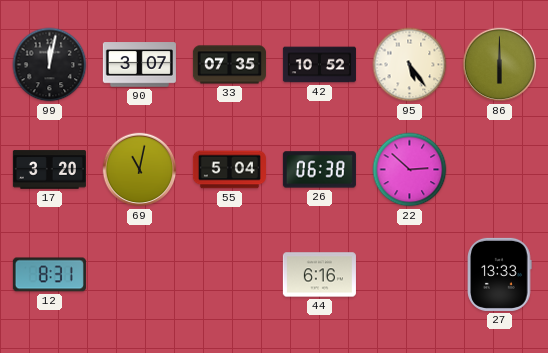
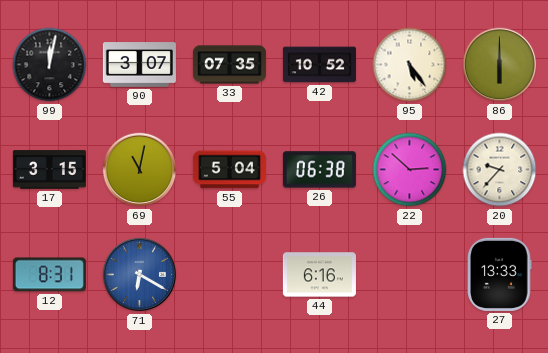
17: 3:20 -> 3:15 (49, 170)
20: none -> 9:37 (500, 170)
71: none -> 6:20 (140, 275)
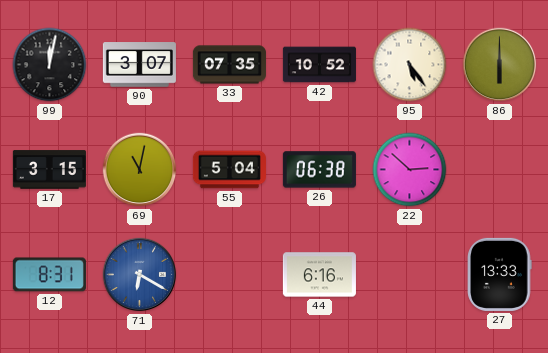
20: 9:37 -> none (500, 170)
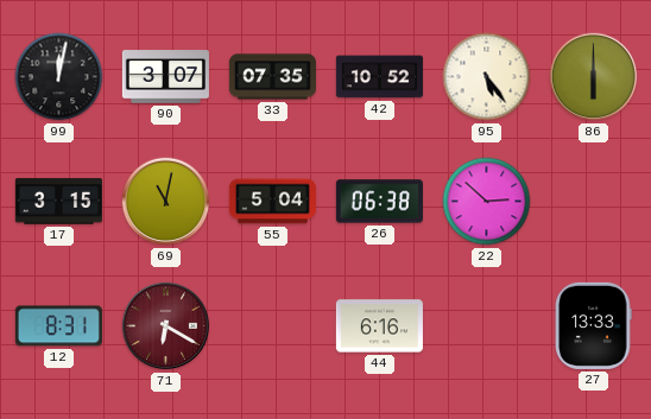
71 dial: blue -> burgundy (166, 326)
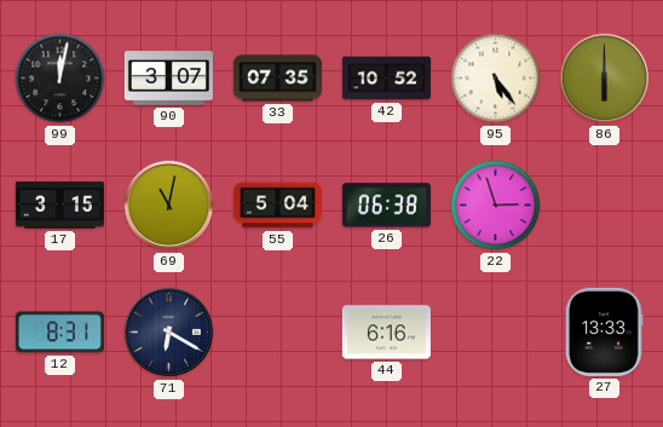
22: 2:52 -> 2:57 (496, 206)
71 dial: burgundy -> navy (169, 333)
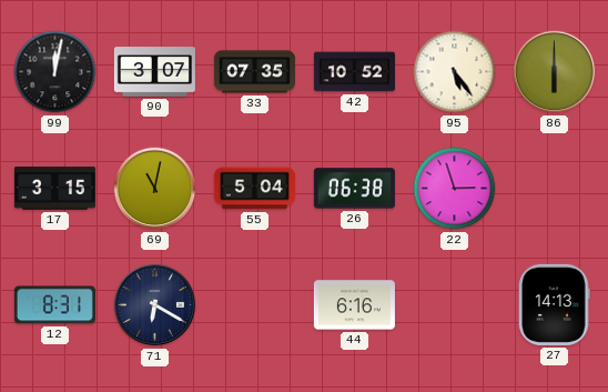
27: 13:33 -> 14:13 (555, 304)
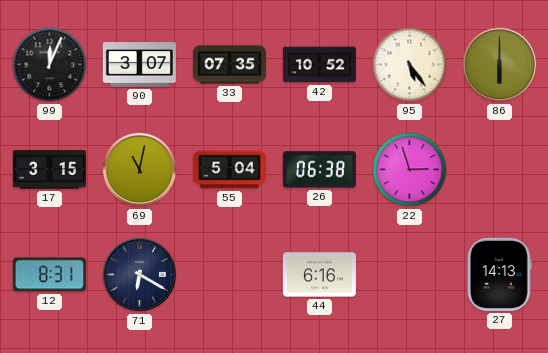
99: 12:02 -> 12:04 (50, 65)
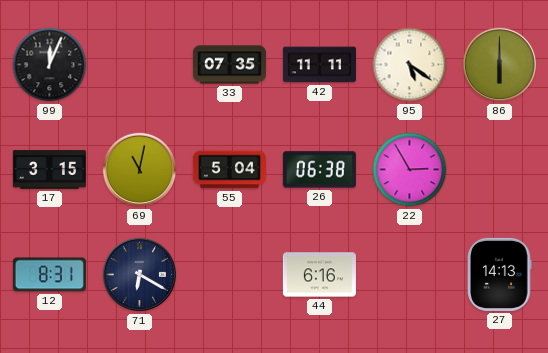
90: 3:07 -> none (139, 65)
42: 10:52 -> 11:11 (319, 65)
95: 5:24 -> 5:21 (410, 65)
22: 2:57 -> 2:55 (410, 170)
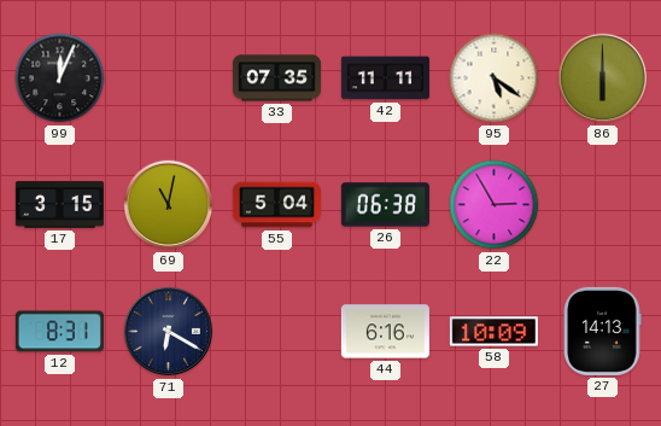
58: none -> 10:09 (493, 332)
